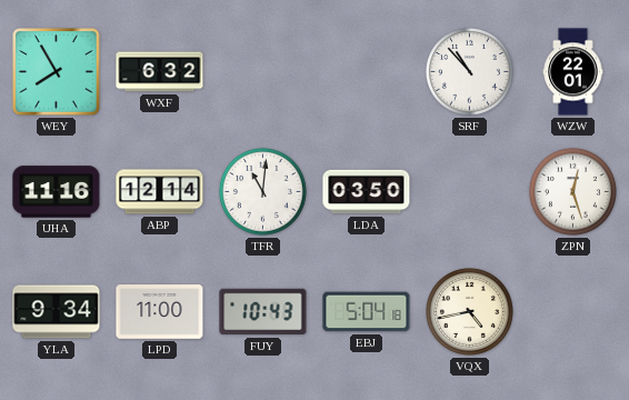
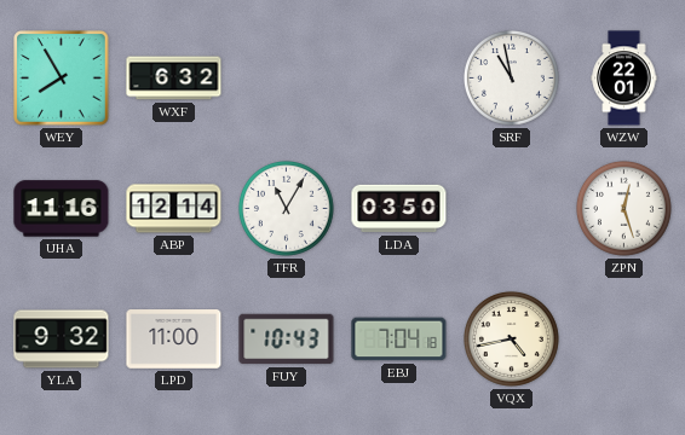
SRF: 10:53 -> 10:58 (511, 77)
TFR: 11:01 -> 11:05 (286, 208)
YLA: 9:34 -> 9:32 (62, 340)
EBJ: 5:04 -> 7:04 (399, 340)
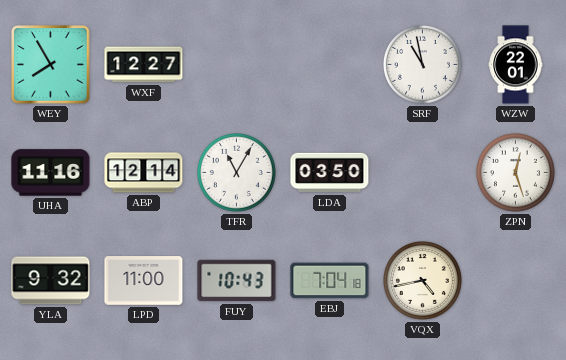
WXF: 6:32 -> 12:27 (144, 65)
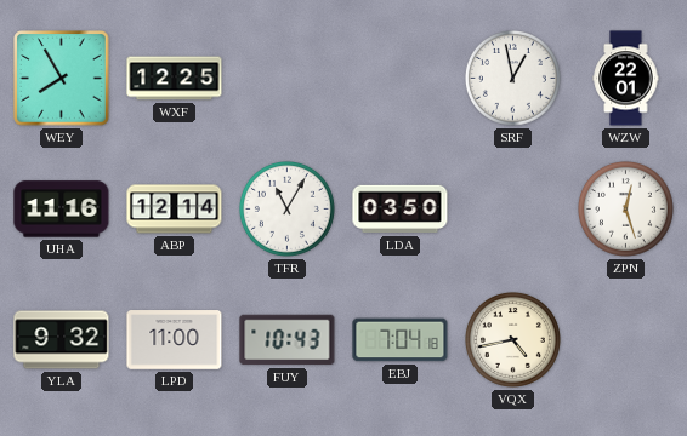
WXF: 12:27 -> 12:25 (175, 79)
SRF: 10:58 -> 12:58 (512, 78)
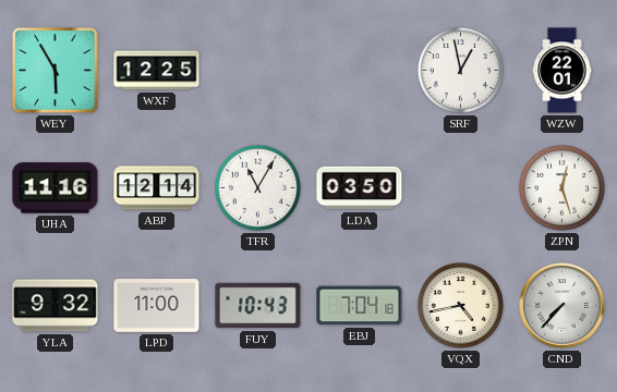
WEY: 7:55 -> 5:55 (56, 71)
CND: none -> 7:37 (562, 306)
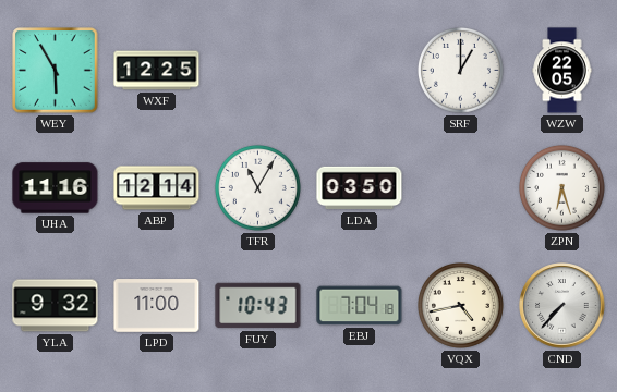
SRF: 12:58 -> 1:00 (460, 70)
WZW: 22:01 -> 22:05 (562, 71)
ZPN: 12:27 -> 6:27 (561, 187)
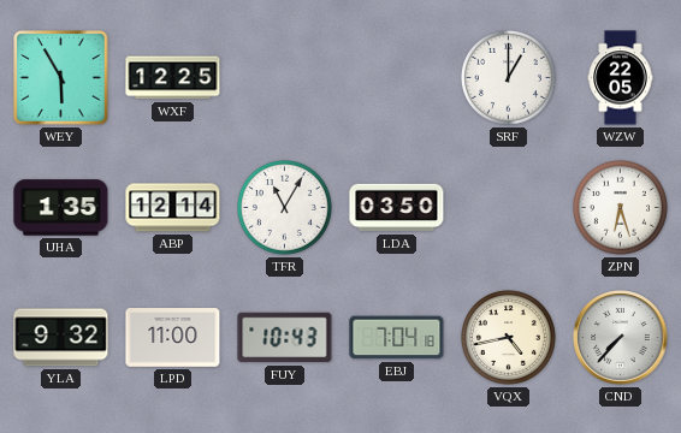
UHA: 11:16 -> 1:35 (61, 208)
